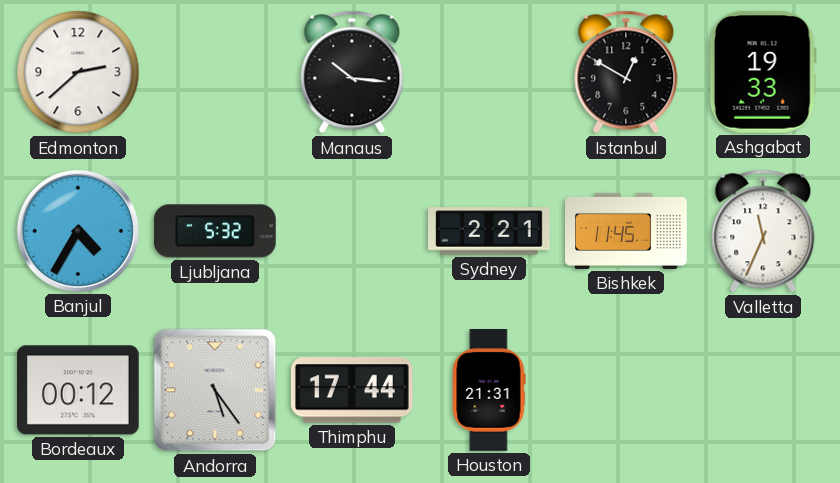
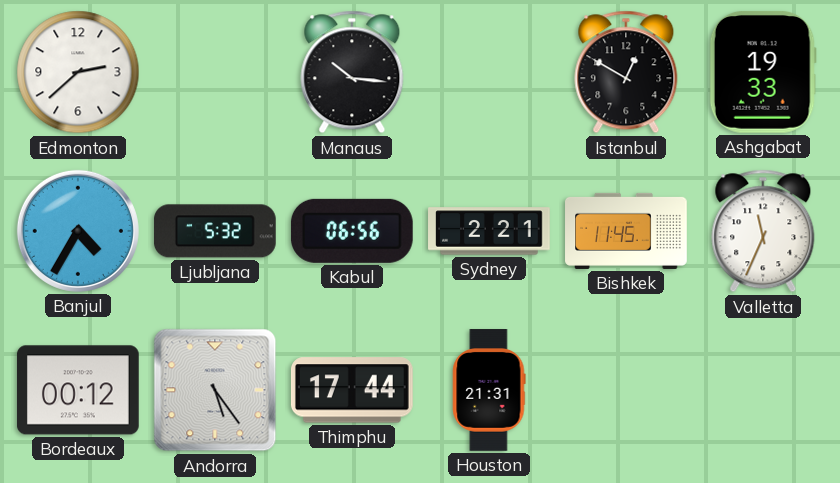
Kabul: none -> 06:56 (352, 231)
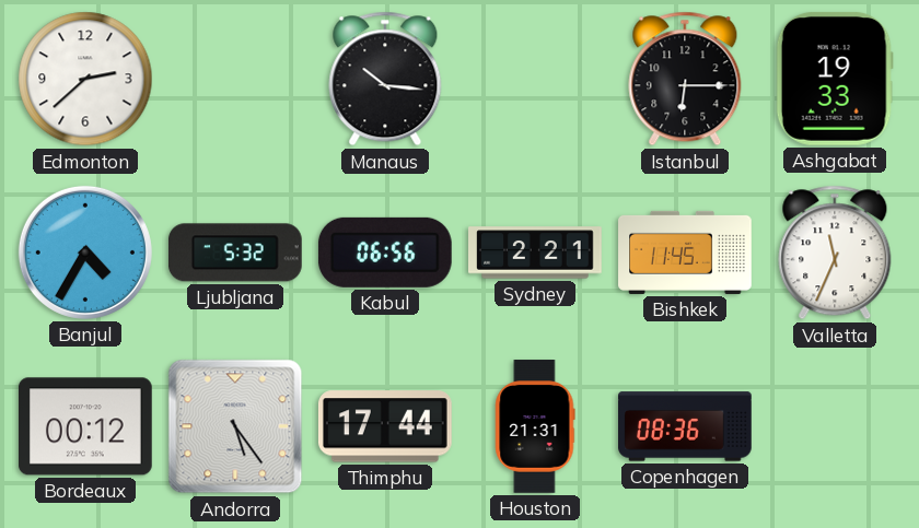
Istanbul: 12:50 -> 6:15 (685, 79)
Copenhagen: none -> 08:36 (686, 426)
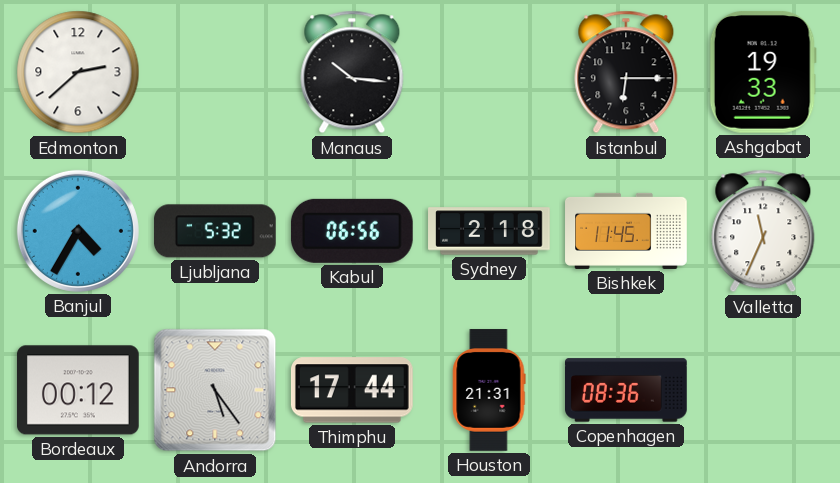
Sydney: 2:21 -> 2:18 (489, 231)
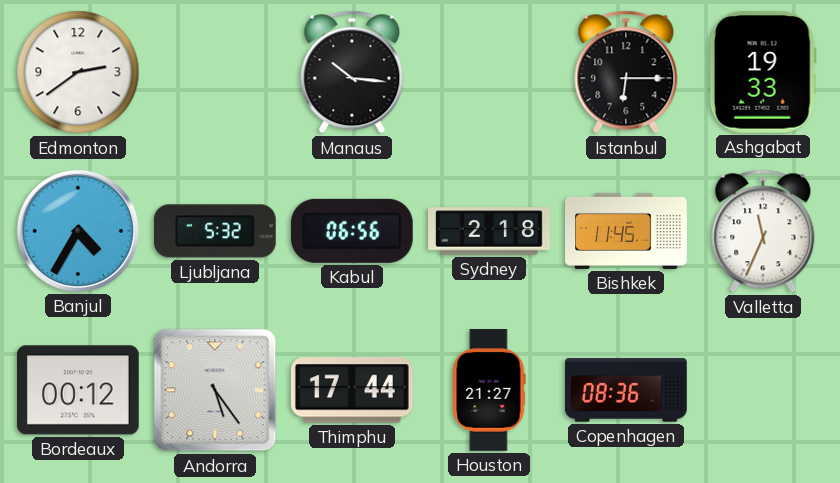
Edmonton: 2:38 -> 2:39 (78, 72)
Houston: 21:31 -> 21:27 (489, 390)
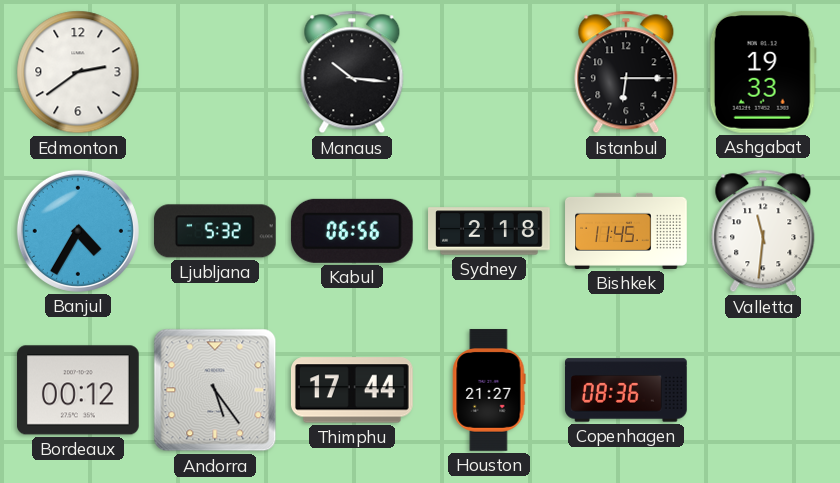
Valletta: 11:34 -> 11:31 (763, 231)
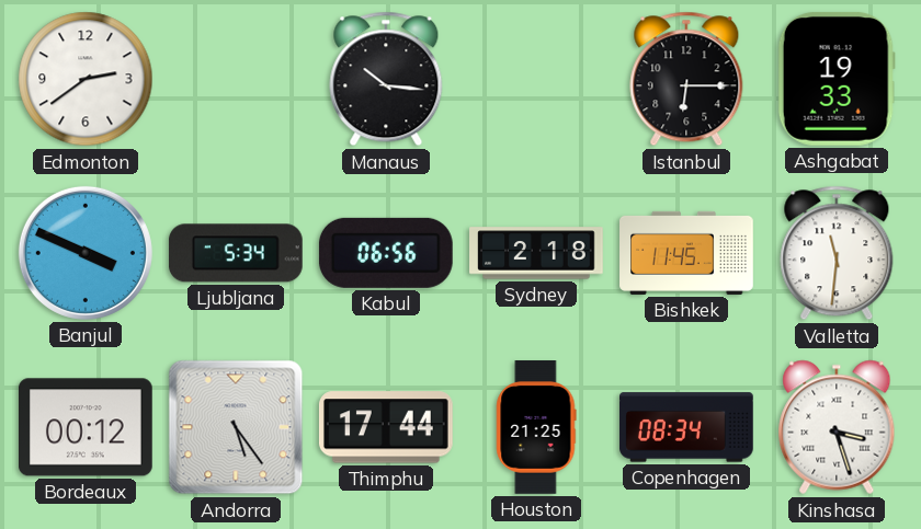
Banjul: 4:35 -> 3:49 (86, 253)
Ljubljana: 5:32 -> 5:34 (236, 253)
Houston: 21:27 -> 21:25 (536, 427)
Copenhagen: 08:36 -> 08:34 (687, 427)
Kinshasa: none -> 3:27 (837, 427)
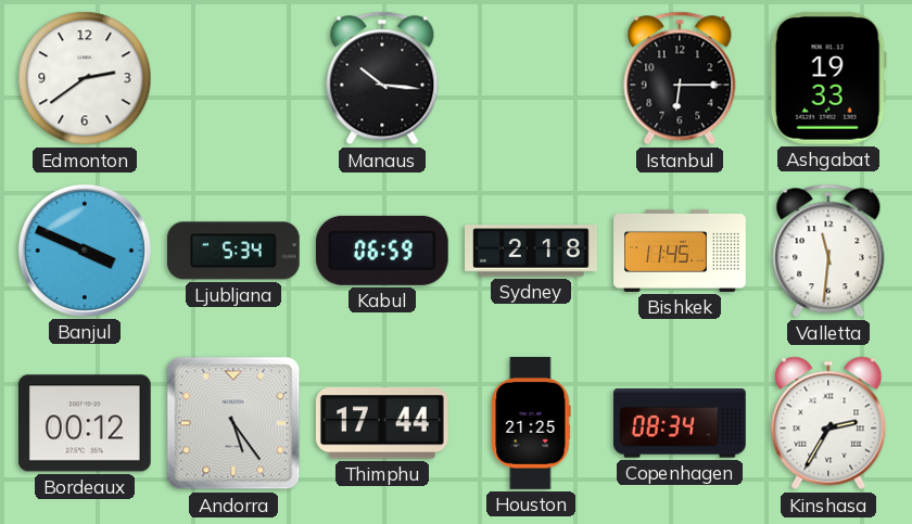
Kabul: 06:56 -> 06:59 (382, 251)
Kinshasa: 3:27 -> 2:35 (828, 423)
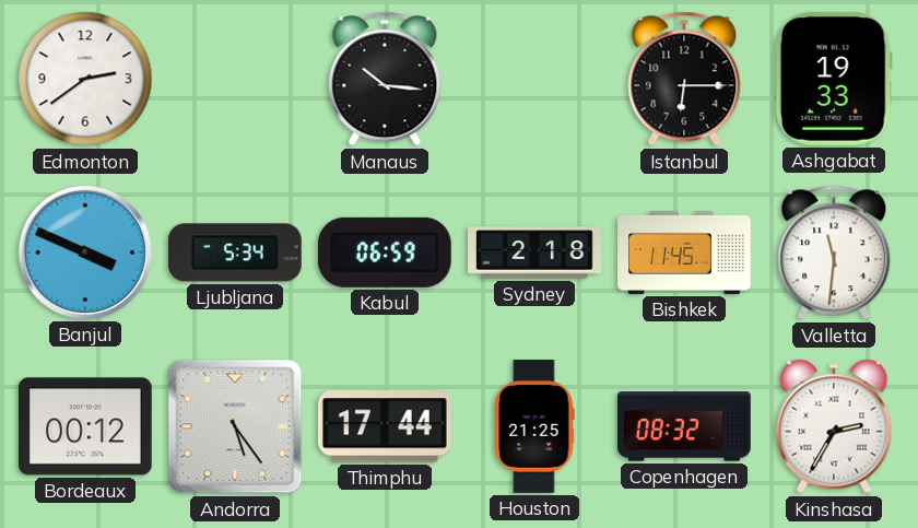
Copenhagen: 08:34 -> 08:32 (685, 426)
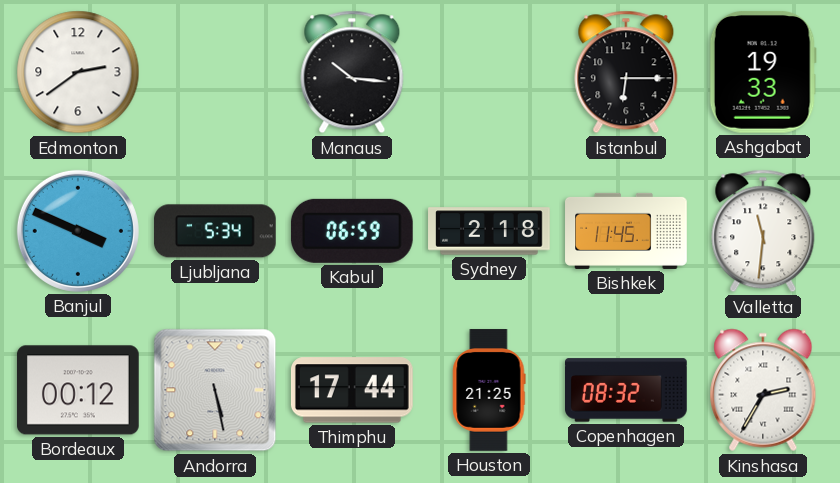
Andorra: 5:24 -> 5:28 (215, 390)
